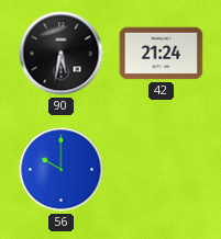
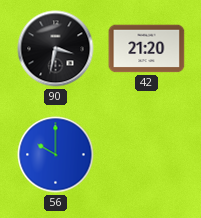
90: 5:32 -> 3:32 (56, 49)
42: 21:24 -> 21:20 (147, 49)
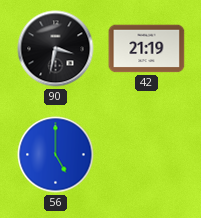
42: 21:20 -> 21:19 (147, 49)
56: 10:00 -> 5:00 (56, 155)
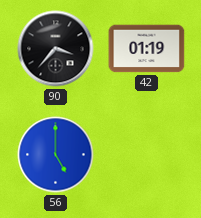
90: 3:32 -> 3:37 (56, 49)
42: 21:19 -> 01:19 (147, 49)
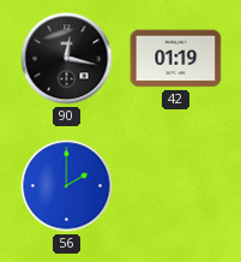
90: 3:37 -> 12:17 (67, 59)
56: 5:00 -> 2:00 (67, 186)
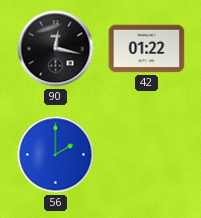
42: 01:19 -> 01:22 (147, 49)
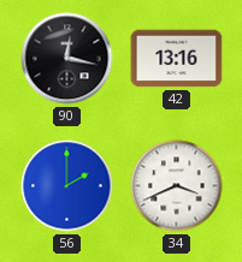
42: 01:22 -> 13:16 (177, 59)
34: none -> 3:41 (177, 186)
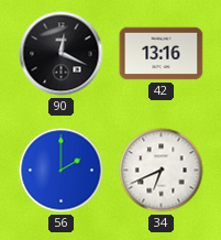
90: 12:17 -> 12:19 (62, 54)
34: 3:41 -> 6:41 (162, 171)
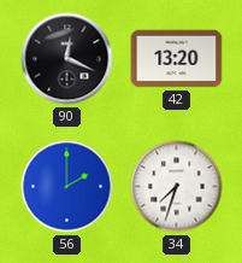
42: 13:16 -> 13:20 (177, 59)
34: 6:41 -> 7:33 (177, 187)
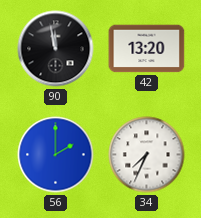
90: 12:19 -> 11:58 (56, 49)
34: 7:33 -> 7:34 (147, 155)
